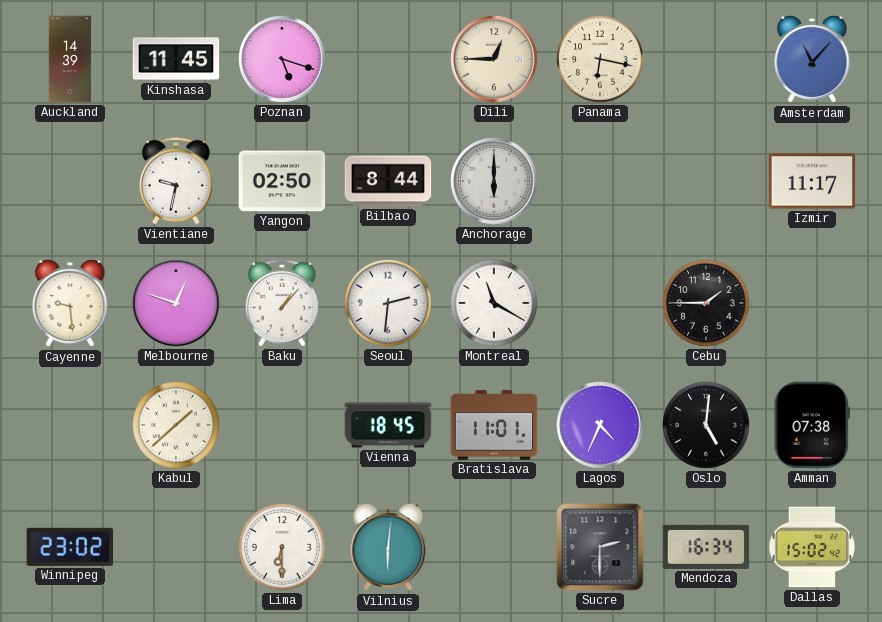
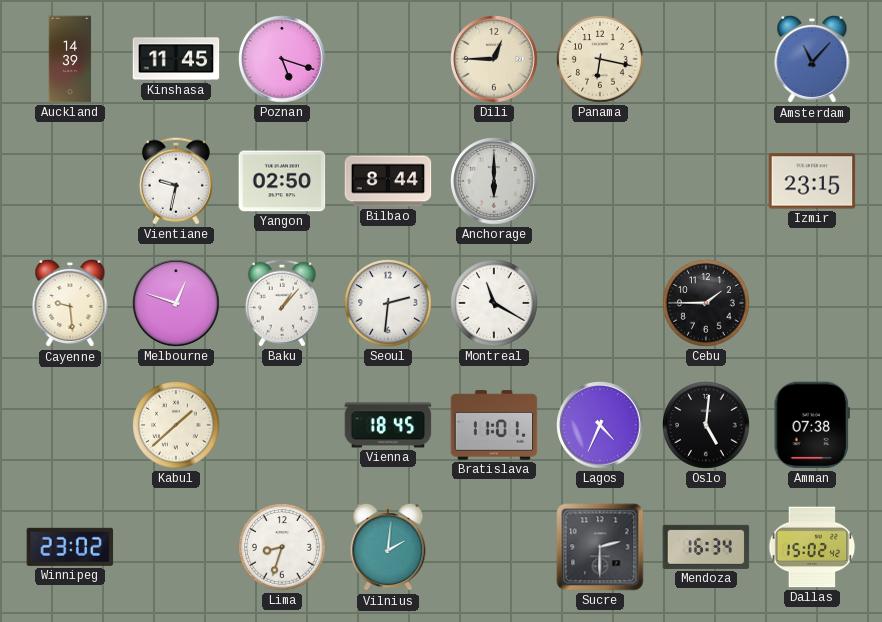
Izmir: 11:17 -> 23:15 (812, 181)
Lima: 6:30 -> 8:33 (282, 547)
Vilnius: 6:01 -> 2:01 (388, 547)
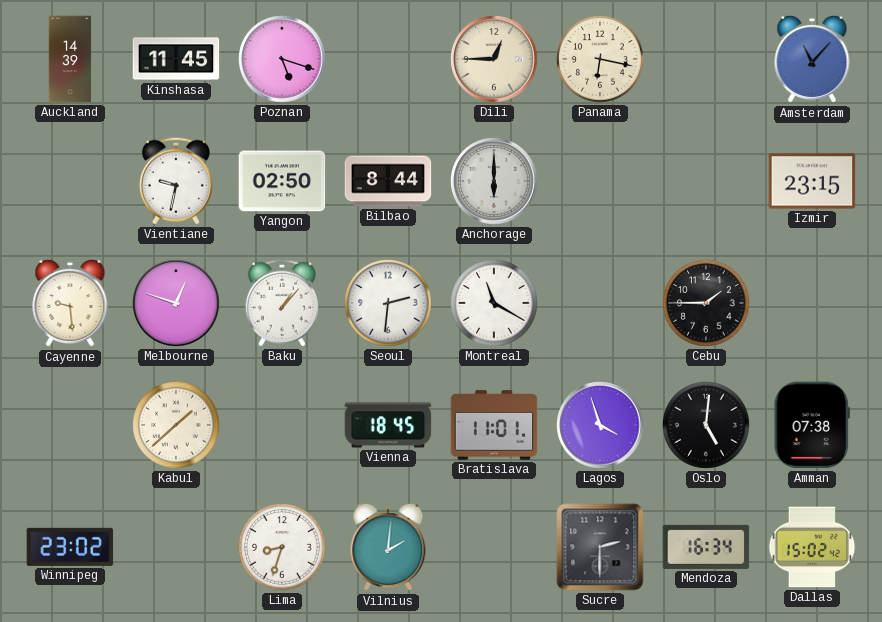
Lagos: 4:34 -> 3:57 (600, 425)
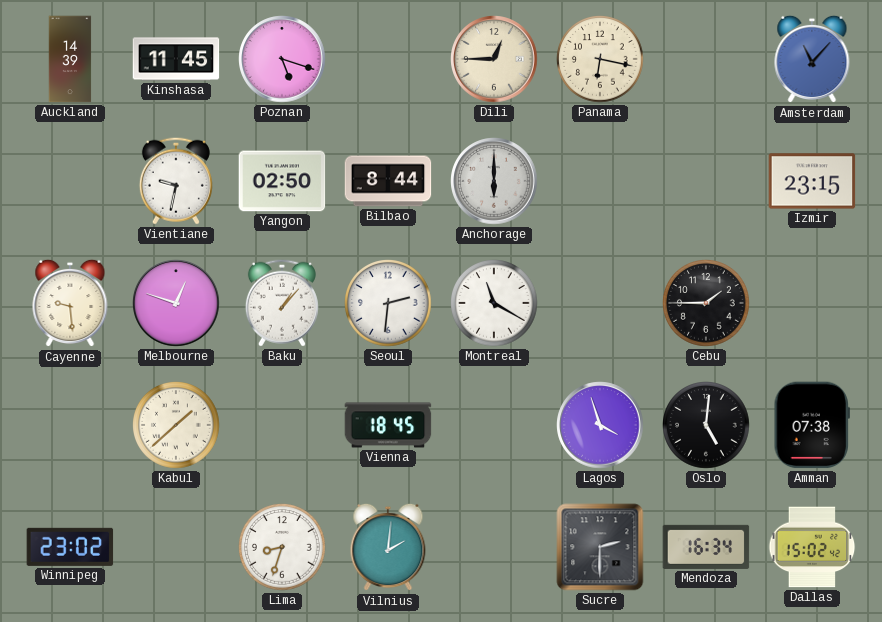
Bratislava: 11:01 -> none (494, 425)
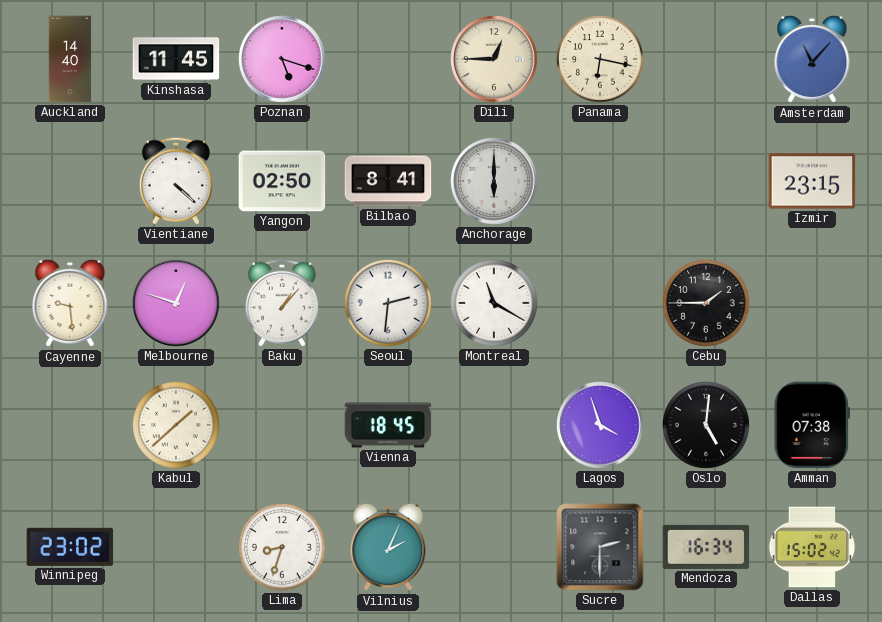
Auckland: 14:39 -> 14:40 (70, 59)
Vientiane: 9:32 -> 4:22 (176, 181)
Bilbao: 8:44 -> 8:41 (388, 181)
Vilnius: 2:01 -> 2:04 (388, 547)
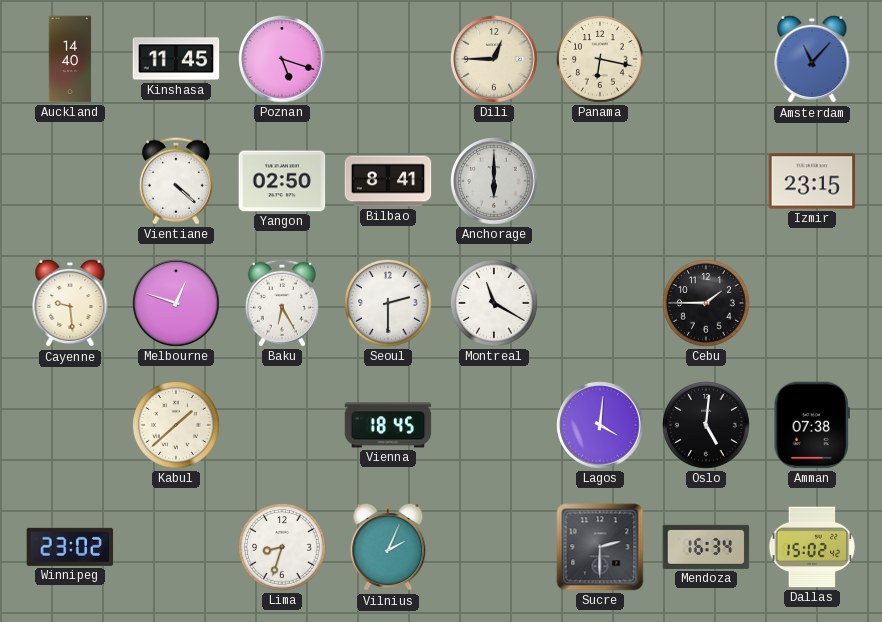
Baku: 1:07 -> 6:25 (282, 303)
Seoul: 2:31 -> 2:30 (388, 303)
Lagos: 3:57 -> 4:01 (600, 425)
